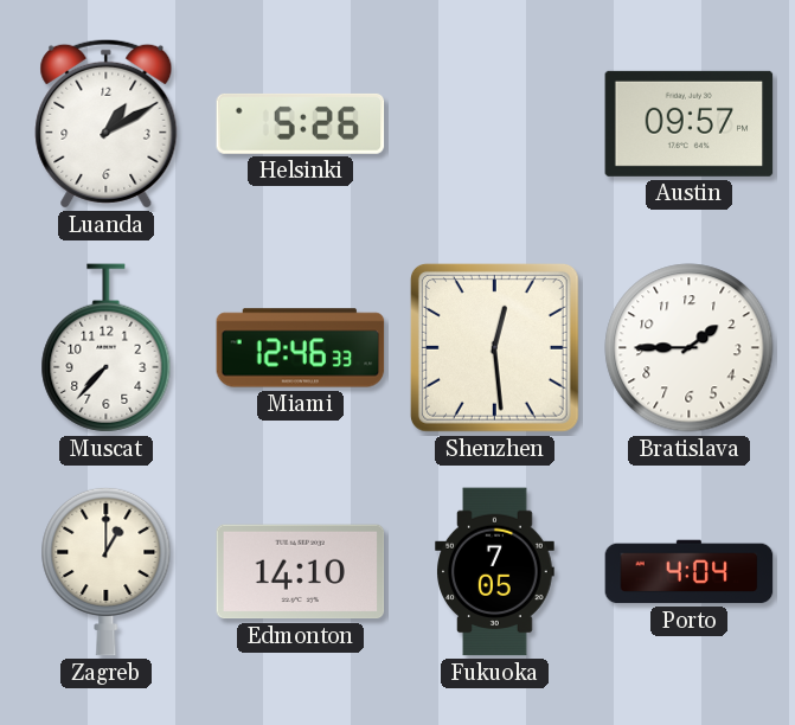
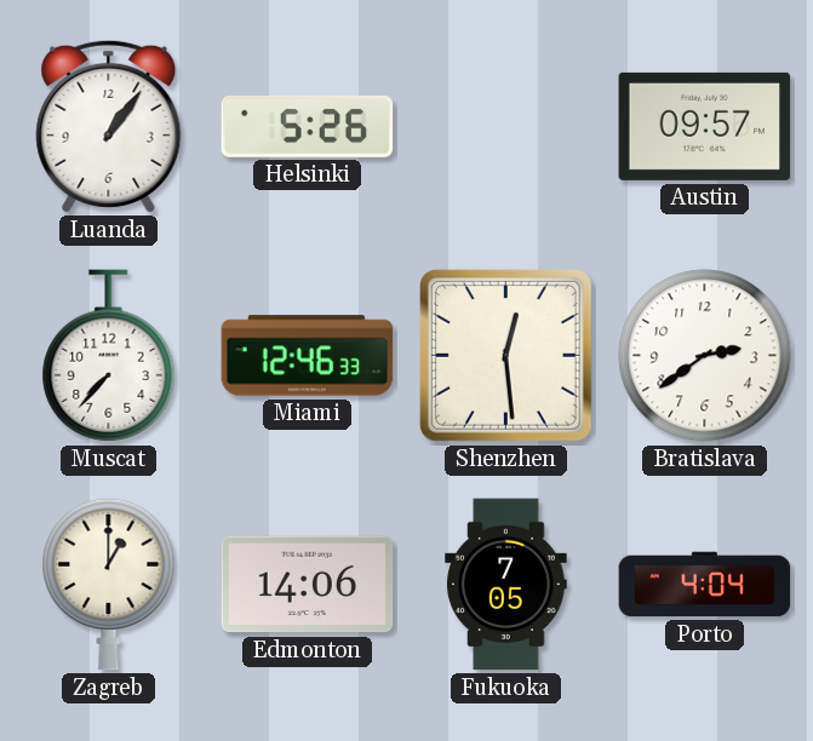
Luanda: 1:10 -> 1:06 (109, 126)
Bratislava: 1:45 -> 2:39 (705, 356)
Edmonton: 14:10 -> 14:06 (308, 585)
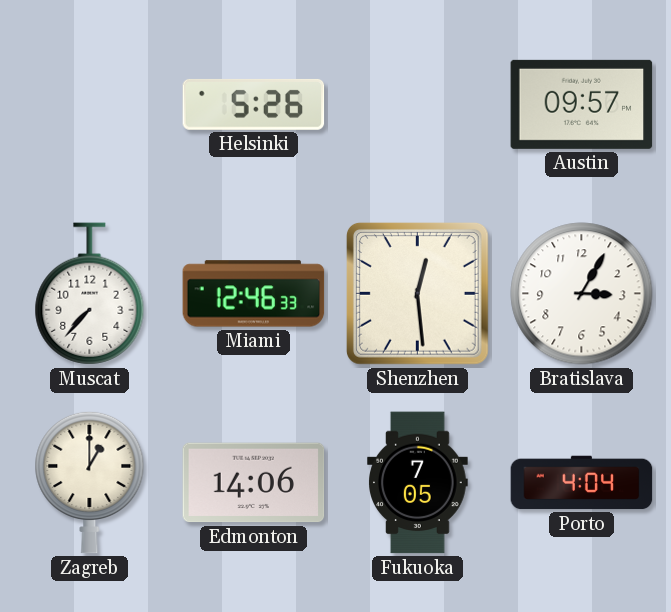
Luanda: 1:06 -> none (109, 126)
Bratislava: 2:39 -> 3:05 (582, 294)
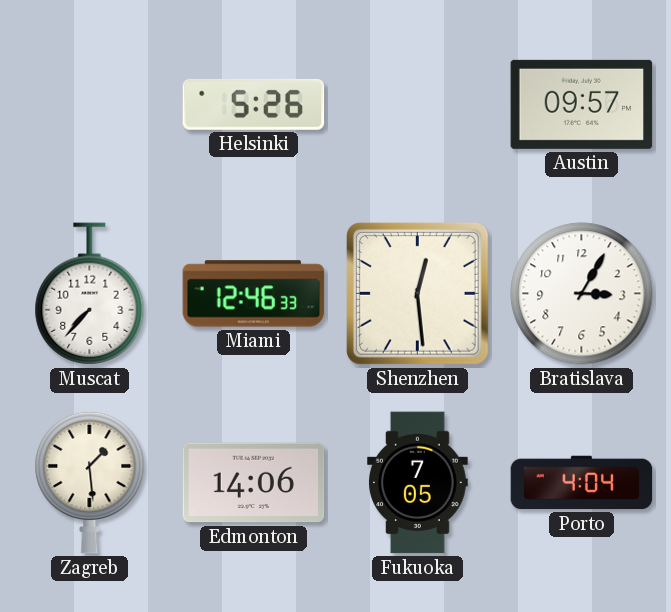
Zagreb: 1:00 -> 1:29 (90, 482)
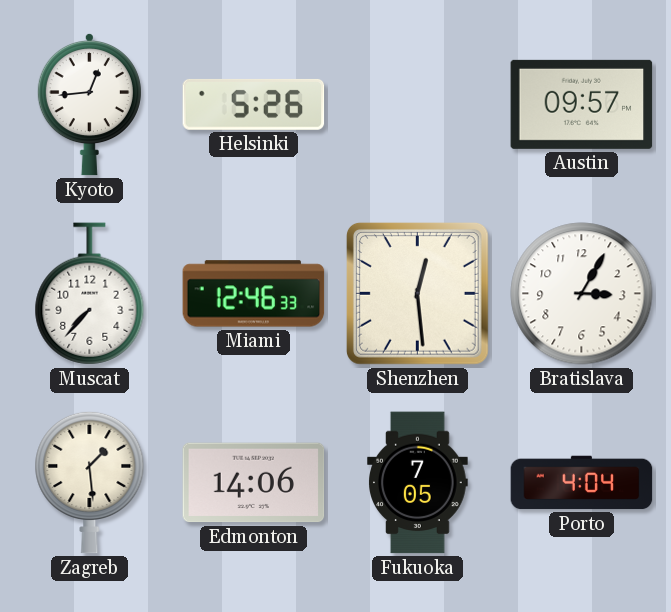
Kyoto: none -> 12:44 (89, 104)
